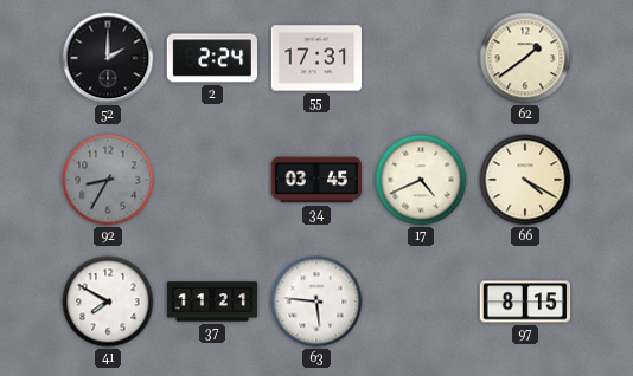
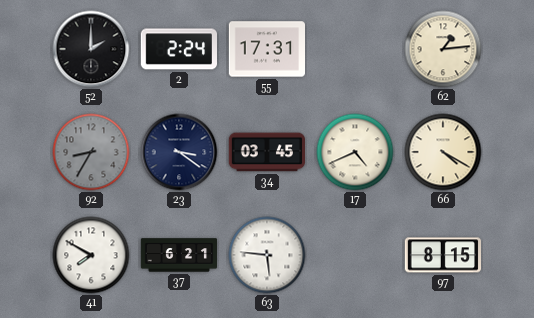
62: 1:39 -> 1:14 (443, 49)
23: none -> 3:21 (179, 152)
37: 11:21 -> 6:21 (179, 255)
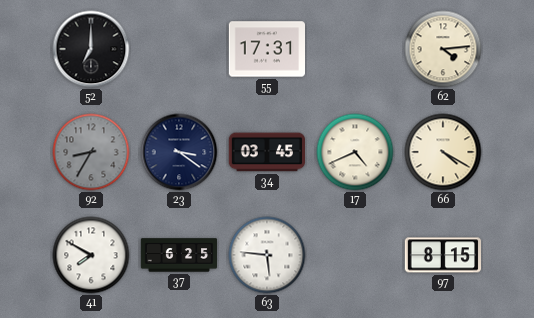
52: 2:00 -> 7:00 (91, 49)
2: 2:24 -> none (178, 49)
62: 1:14 -> 4:14 (443, 49)
37: 6:21 -> 6:25 (179, 255)
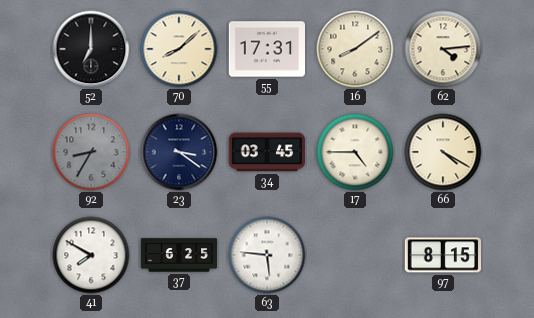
70: none -> 8:08 (179, 49)
16: none -> 8:09 (355, 49)
17: 4:41 -> 4:45 (355, 152)
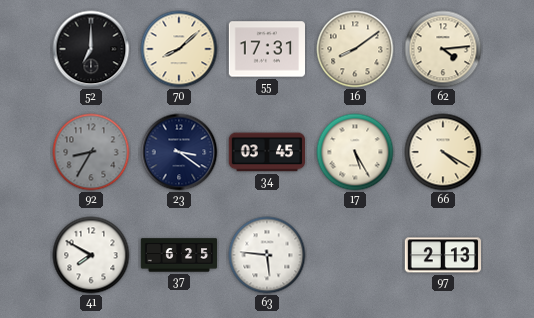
17: 4:45 -> 5:25 (355, 152)
97: 8:15 -> 2:13 (443, 255)
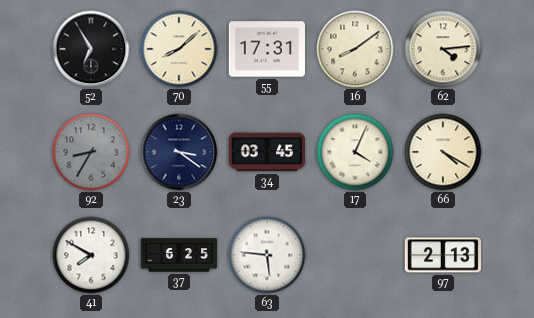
52: 7:00 -> 6:55 (91, 49)
17: 5:25 -> 4:04 (355, 152)
